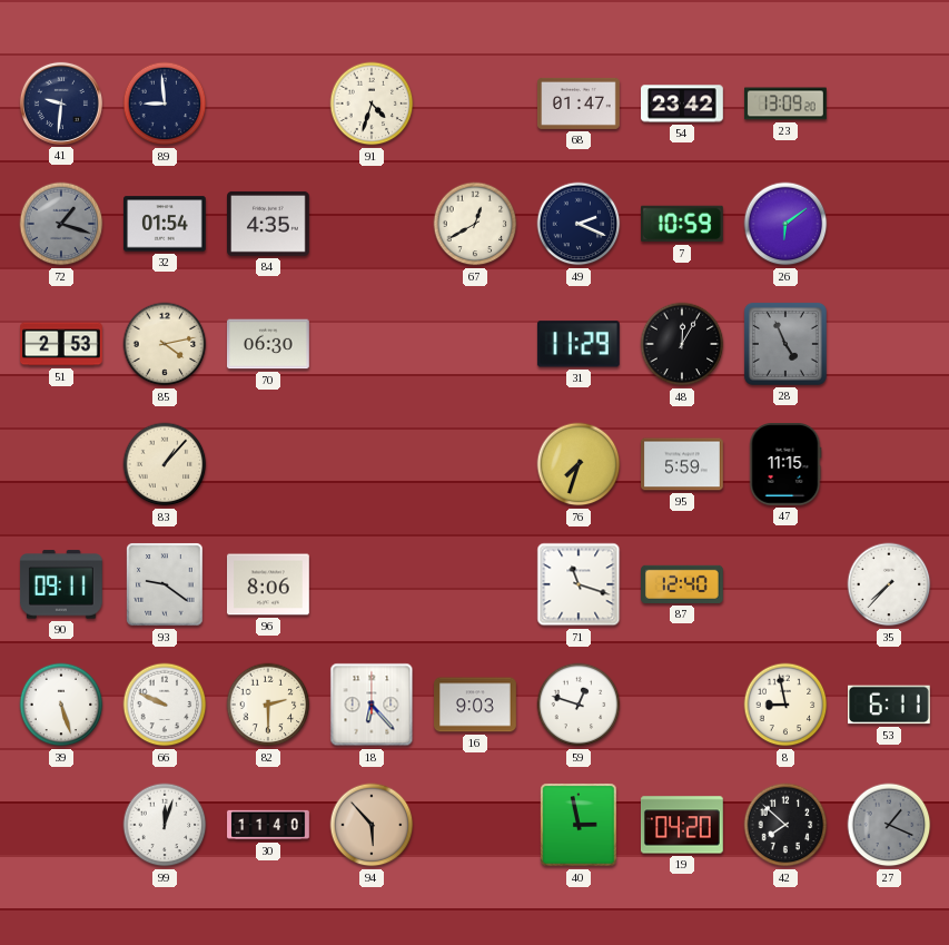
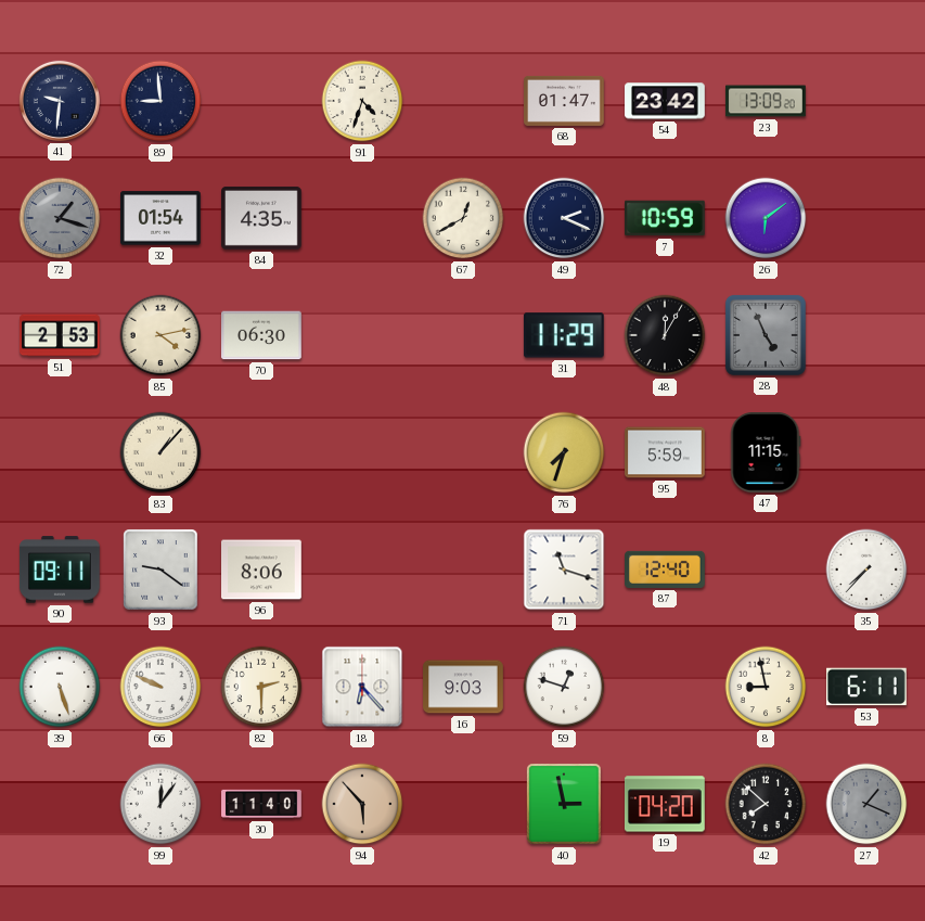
99: 12:03 -> 12:06 (160, 804)
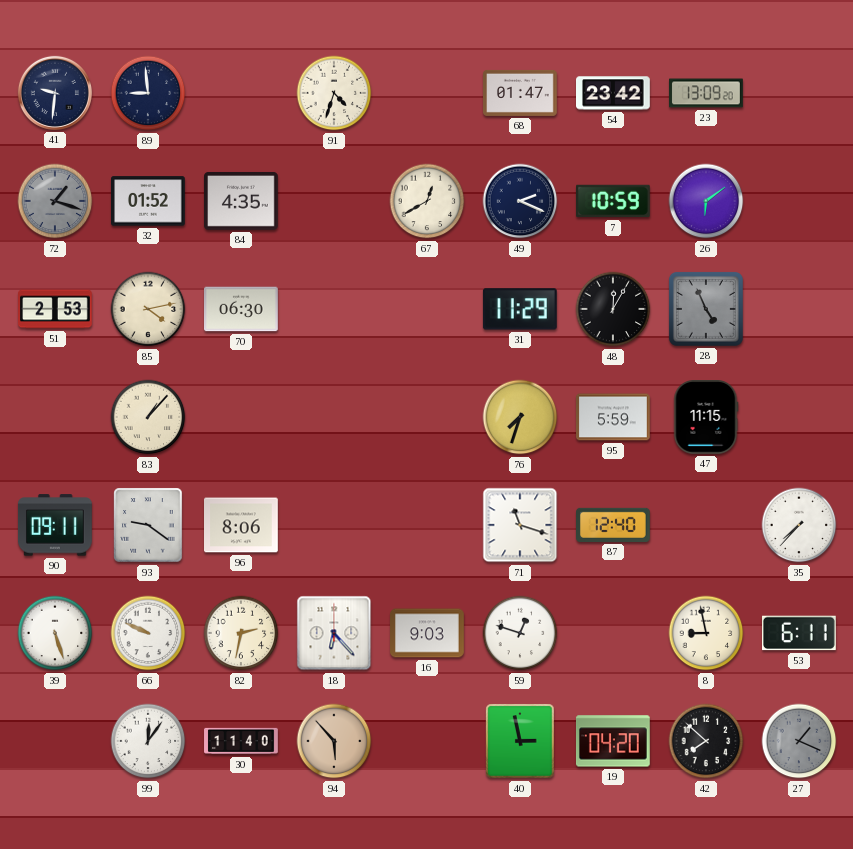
32: 01:54 -> 01:52 (149, 201)
82: 2:30 -> 2:32 (241, 633)
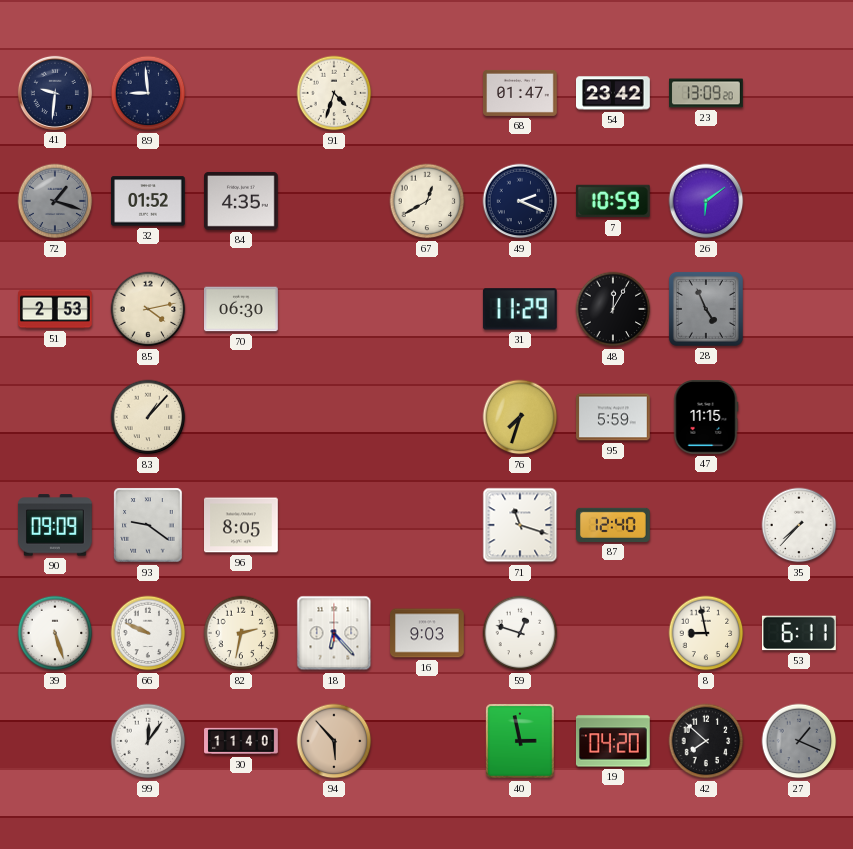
90: 09:11 -> 09:09 (55, 525)
96: 8:06 -> 8:05 (242, 525)
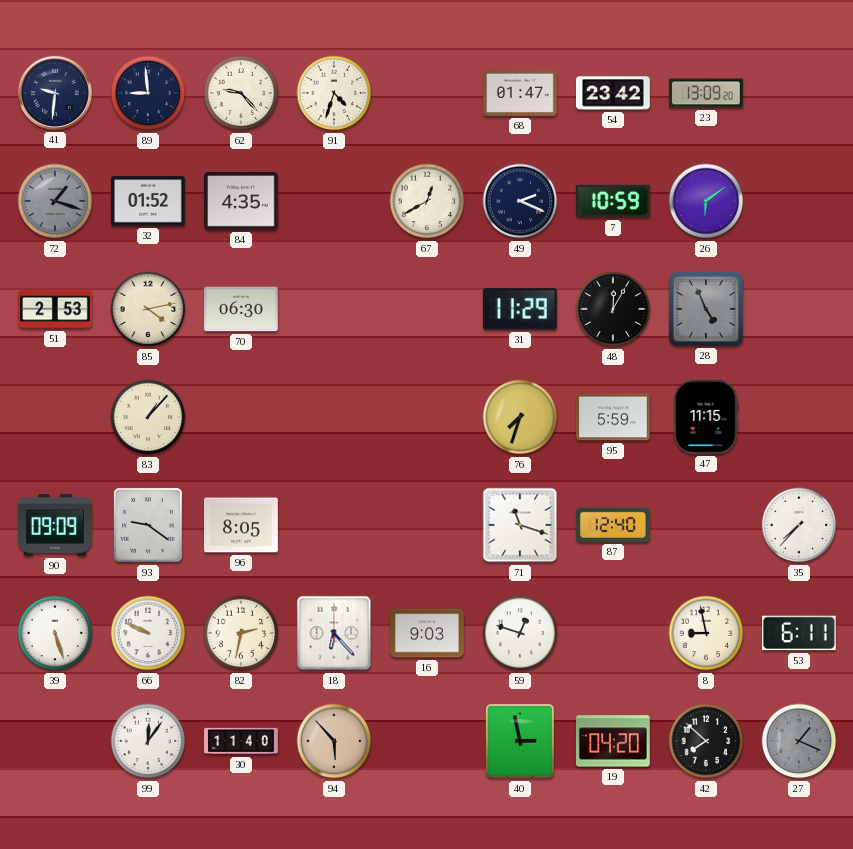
62: none -> 9:23 (241, 93)
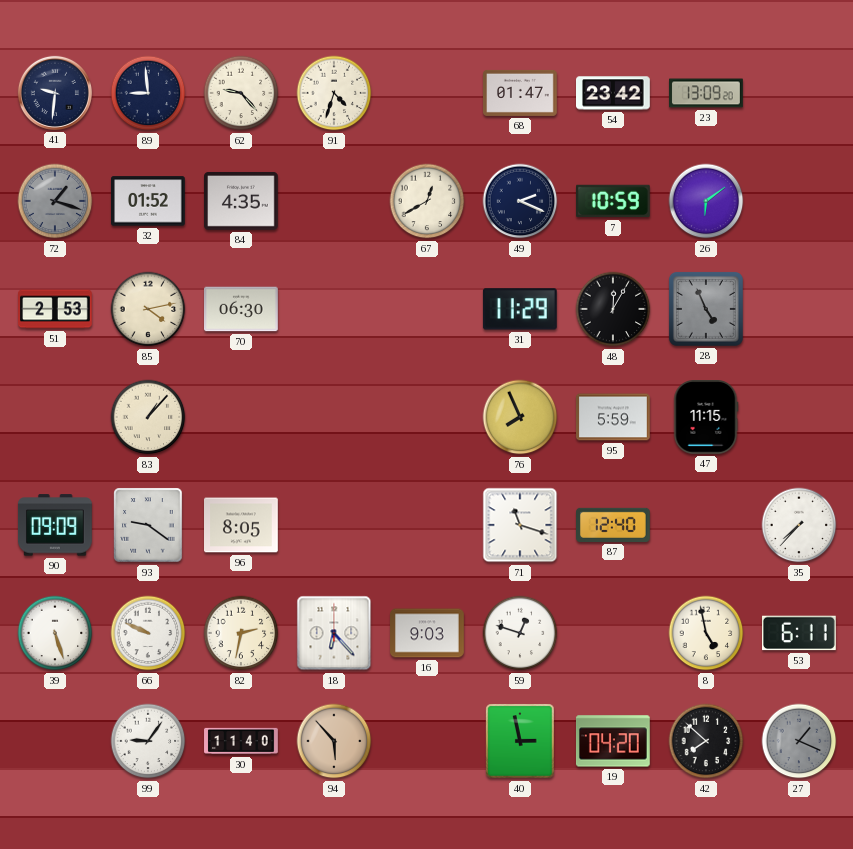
76: 7:33 -> 7:56 (520, 417)
8: 8:58 -> 4:58 (706, 633)
99: 12:06 -> 9:06 (148, 741)
